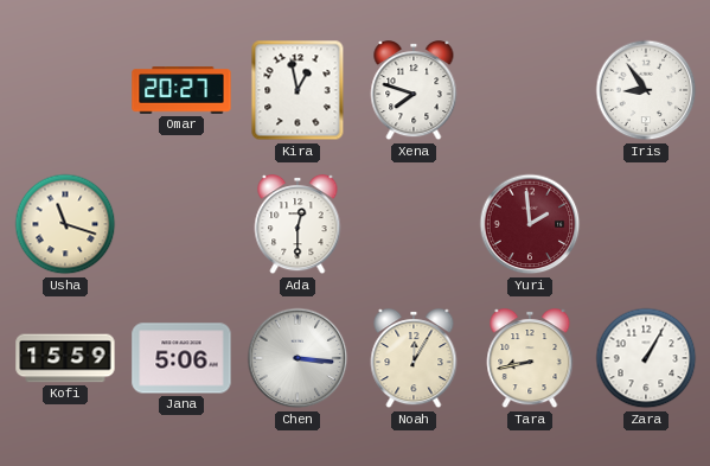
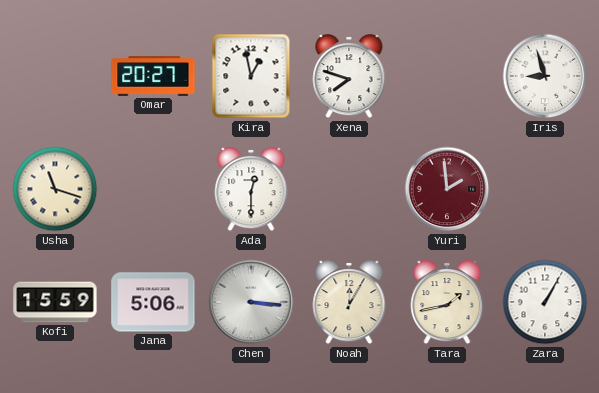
Iris: 8:54 -> 8:57 (545, 76)
Tara: 8:43 -> 1:43 (447, 303)
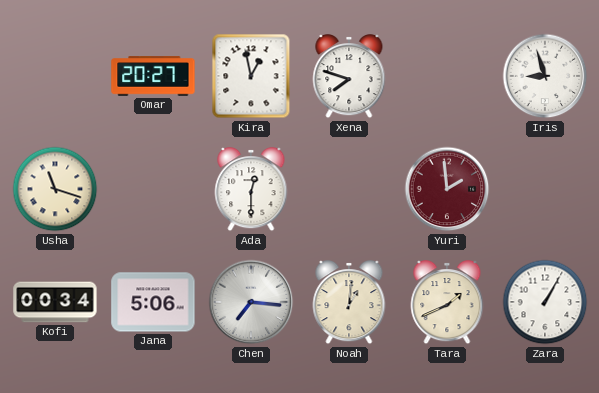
Kofi: 15:59 -> 00:34 (55, 302)
Chen: 3:16 -> 7:16 (251, 302)
Noah: 12:05 -> 1:01 (349, 303)
Tara: 1:43 -> 1:41 (447, 303)
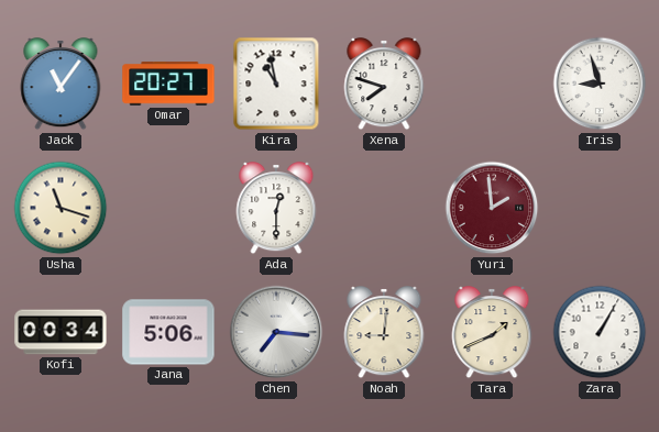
Jack: none -> 11:06 (61, 85)
Kira: 12:58 -> 10:58 (276, 84)
Noah: 1:01 -> 9:01 (384, 333)
